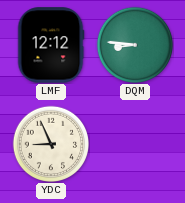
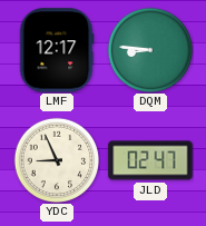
LMF: 12:12 -> 12:17 (57, 50)
JLD: none -> 02:47 (150, 160)
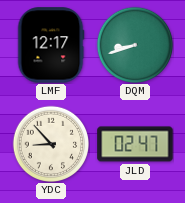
DQM: 8:46 -> 8:42 (135, 45)
YDC: 8:56 -> 8:53 (51, 144)
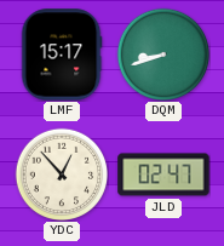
LMF: 12:17 -> 15:17 (62, 55)
YDC: 8:53 -> 12:53 (62, 175)
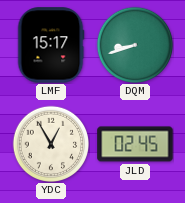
YDC: 12:53 -> 12:55 (51, 144)
JLD: 02:47 -> 02:45 (135, 144)
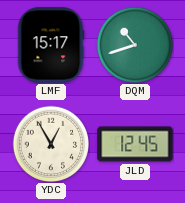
DQM: 8:42 -> 10:42 (135, 45)
JLD: 02:45 -> 12:45 (135, 144)
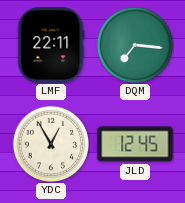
LMF: 15:17 -> 22:11 (51, 45)
DQM: 10:42 -> 7:16 (135, 45)
